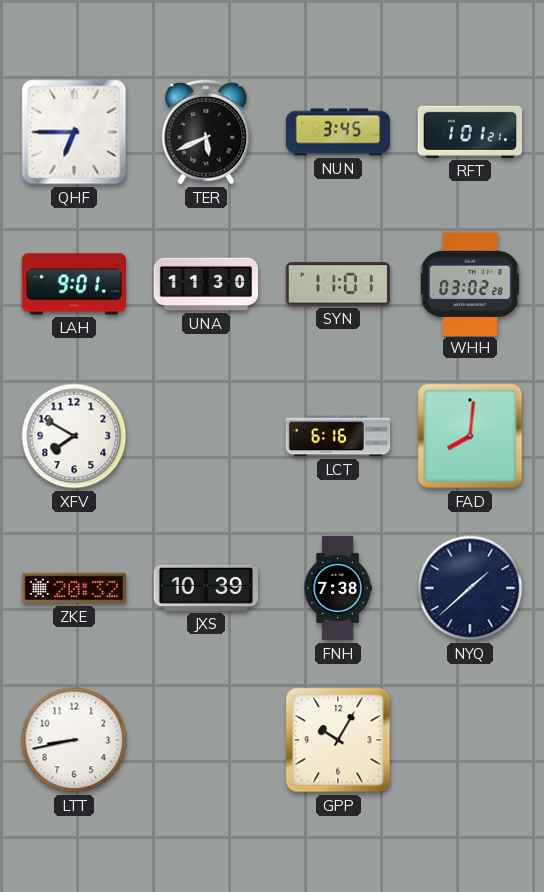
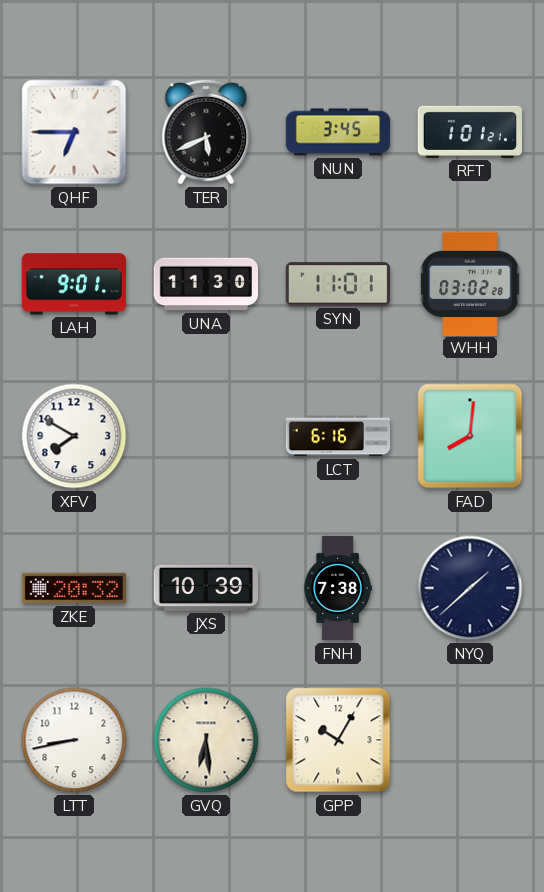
GVQ: none -> 6:29 (206, 740)
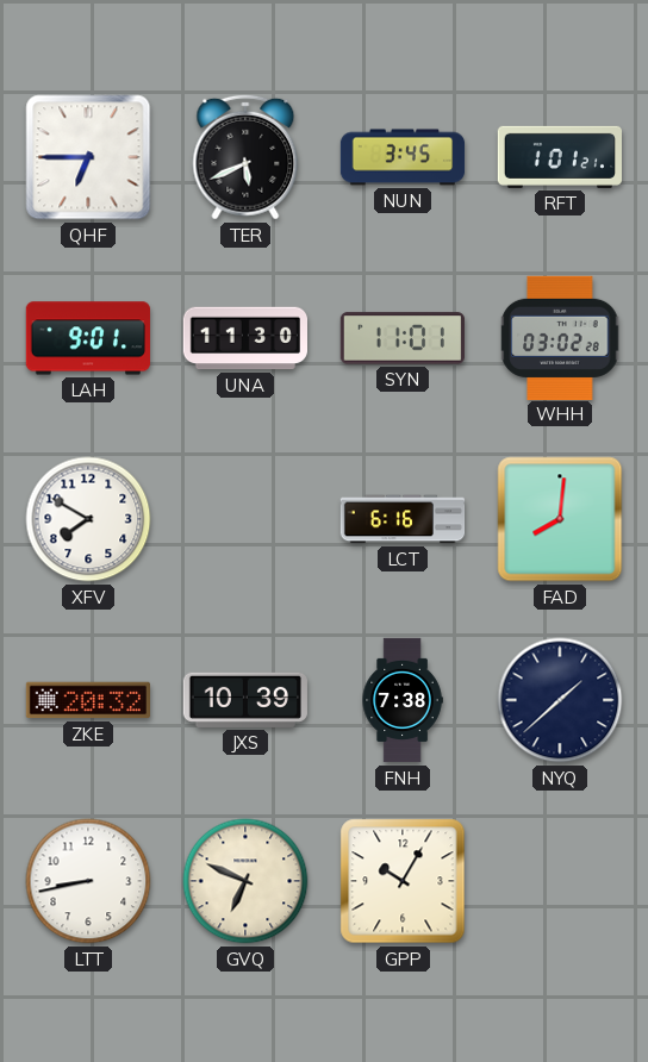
GVQ: 6:29 -> 6:49 (245, 881)
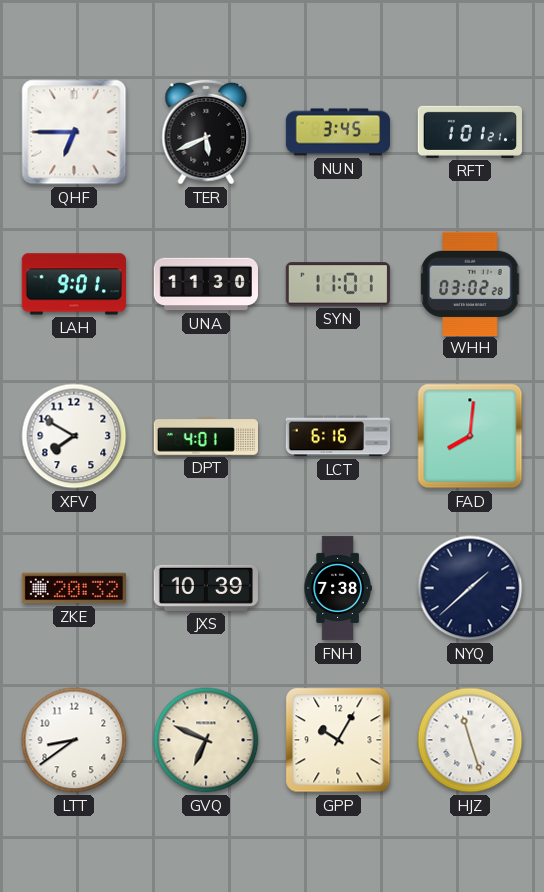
DPT: none -> 4:01 (205, 436)
LTT: 8:43 -> 8:39 (74, 740)
HJZ: none -> 11:27 (470, 740)
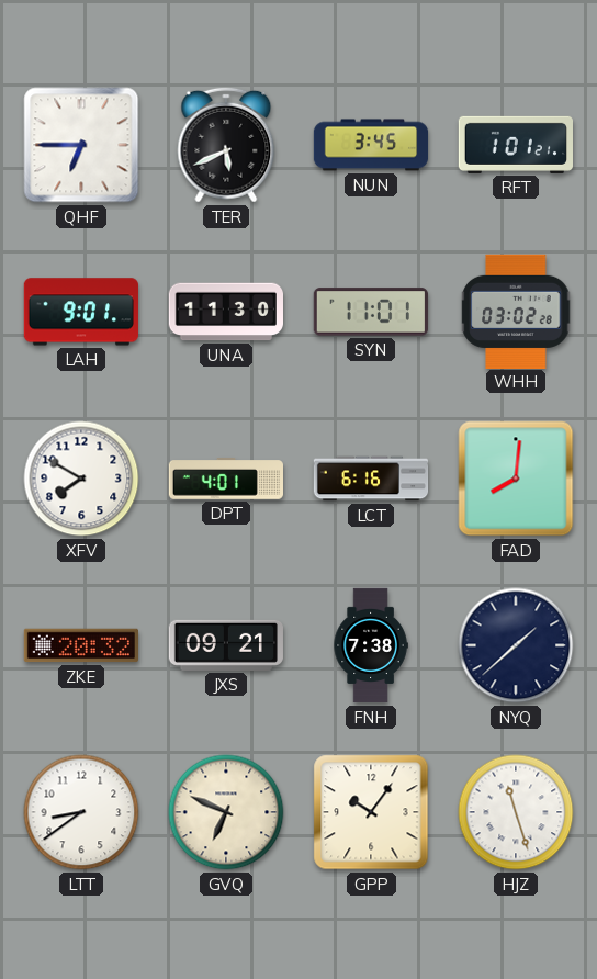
JXS: 10:39 -> 09:21 (225, 645)
GPP: 10:05 -> 10:06 (371, 812)
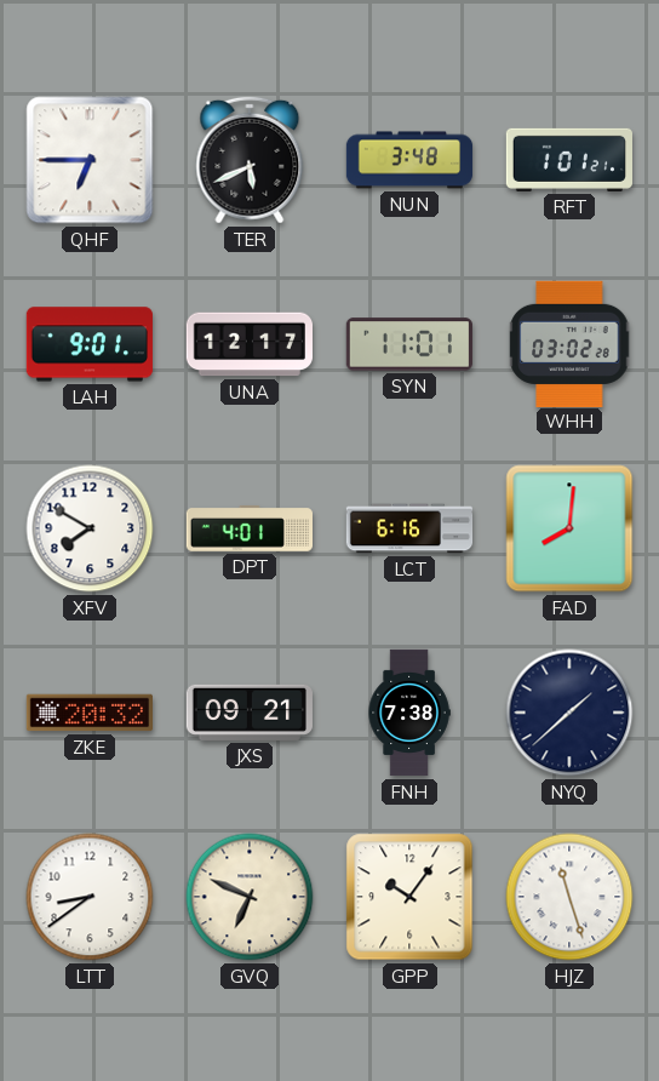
NUN: 3:45 -> 3:48 (409, 160)
UNA: 11:30 -> 12:17 (248, 344)
